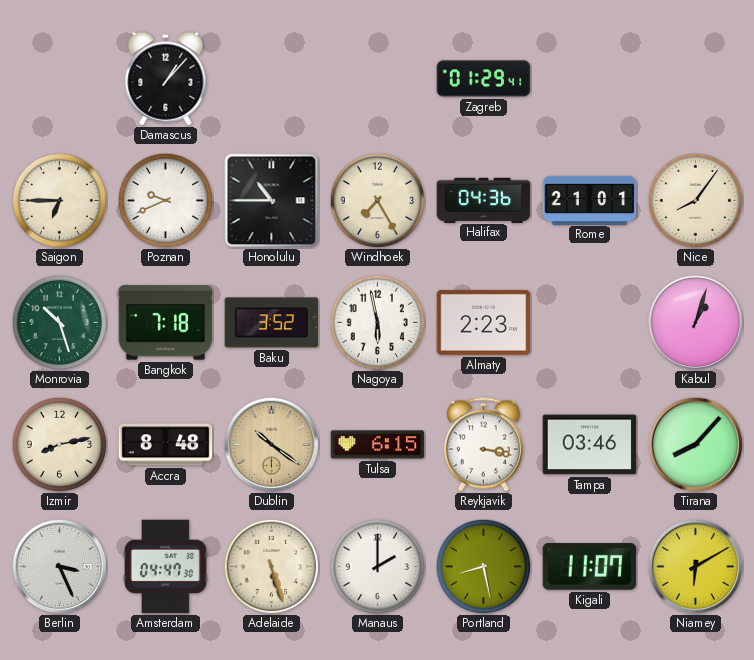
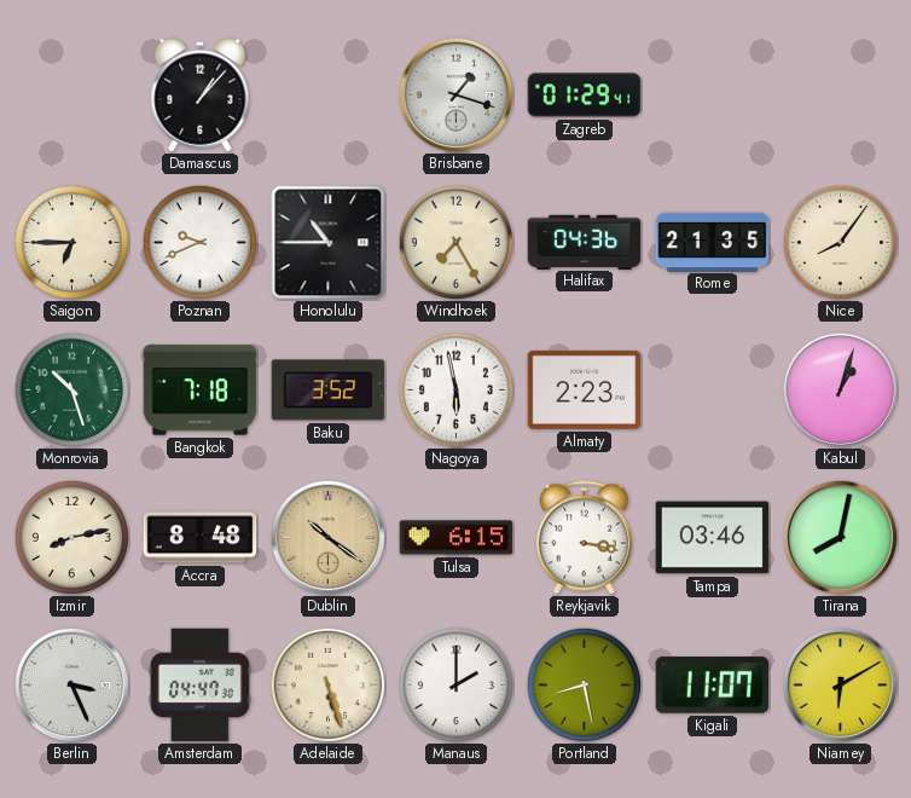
Brisbane: none -> 1:18 (455, 94)
Rome: 21:01 -> 21:35 (713, 242)
Tirana: 8:07 -> 8:02 (840, 537)
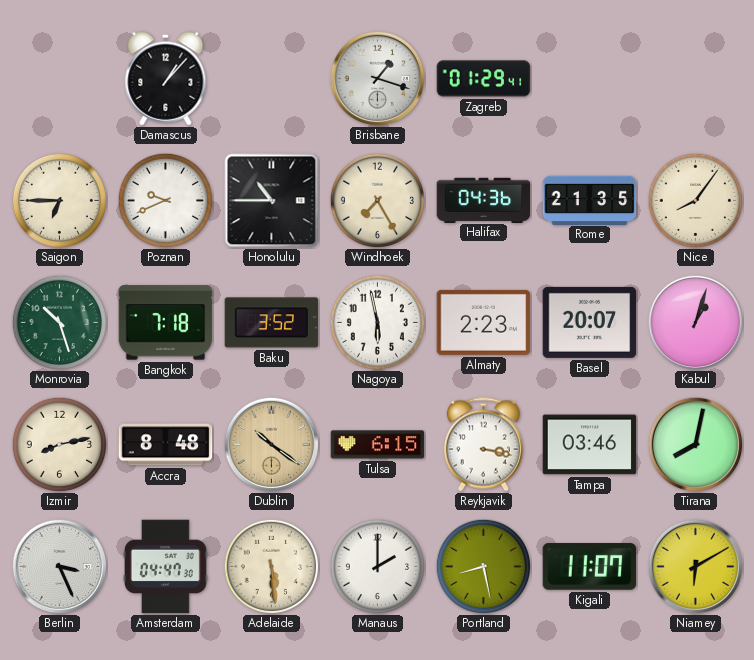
Basel: none -> 20:07 (590, 322)
Adelaide: 5:27 -> 5:29 (271, 566)
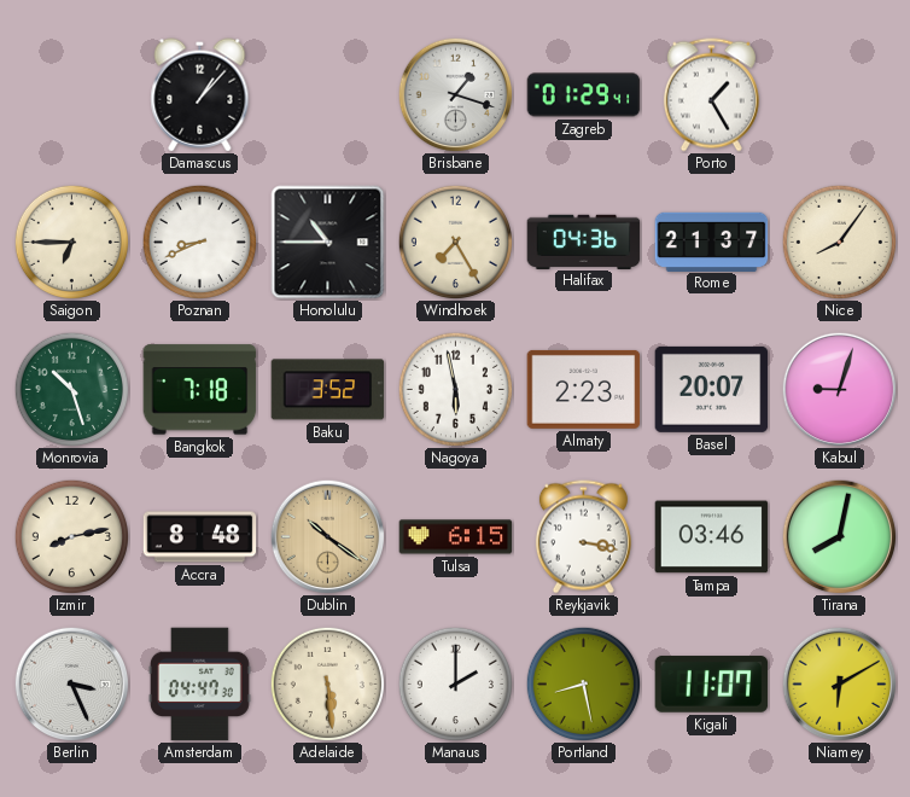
Porto: none -> 1:25 (711, 95)
Poznan: 9:41 -> 8:41 (199, 242)
Rome: 21:35 -> 21:37 (712, 242)
Kabul: 1:03 -> 9:03 (839, 389)
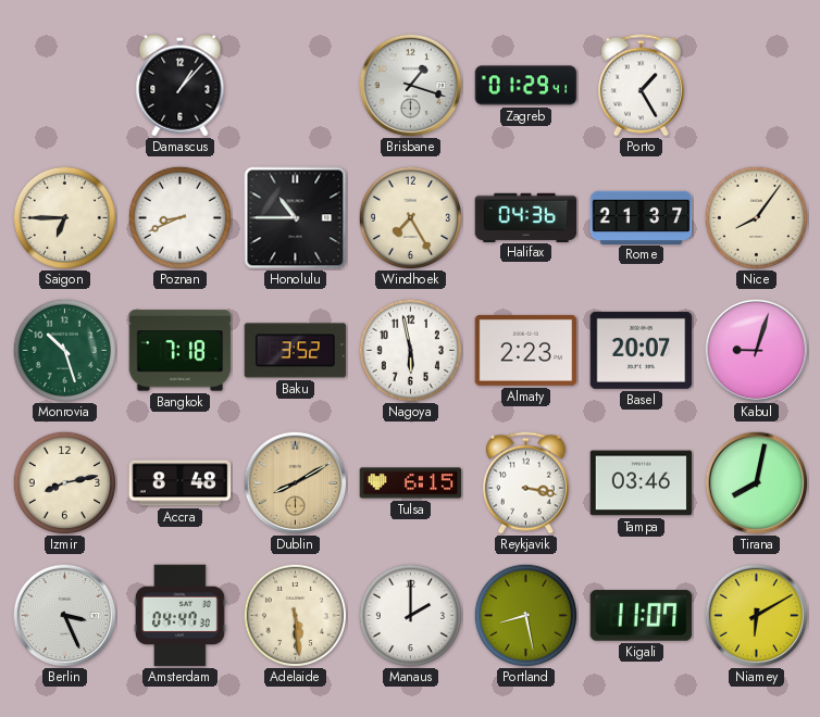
Dublin: 10:21 -> 8:10 (295, 482)
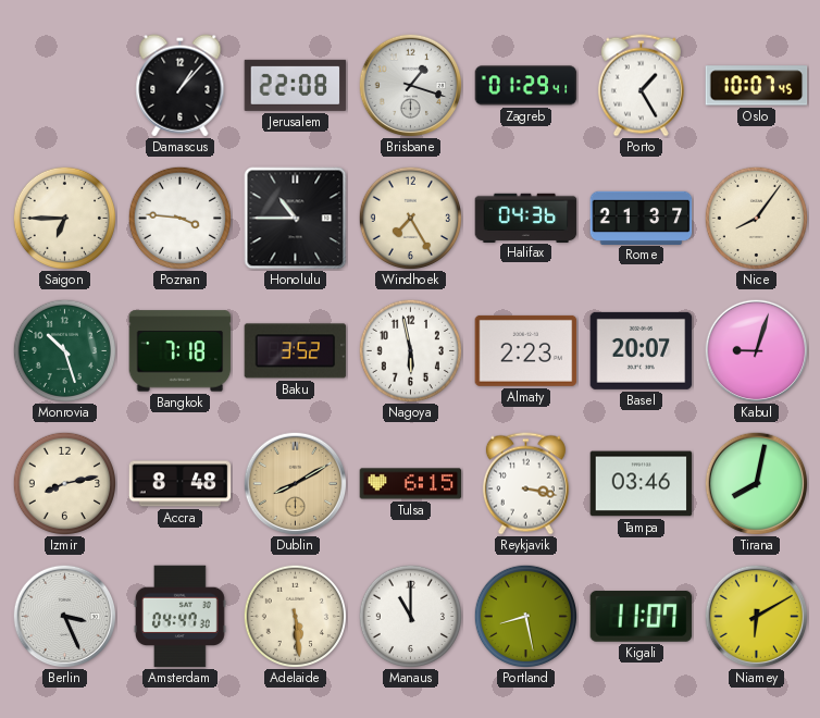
Jerusalem: none -> 22:08 (296, 85)
Oslo: none -> 10:07 (757, 86)
Poznan: 8:41 -> 3:46 (179, 218)
Manaus: 2:00 -> 11:00 (410, 616)
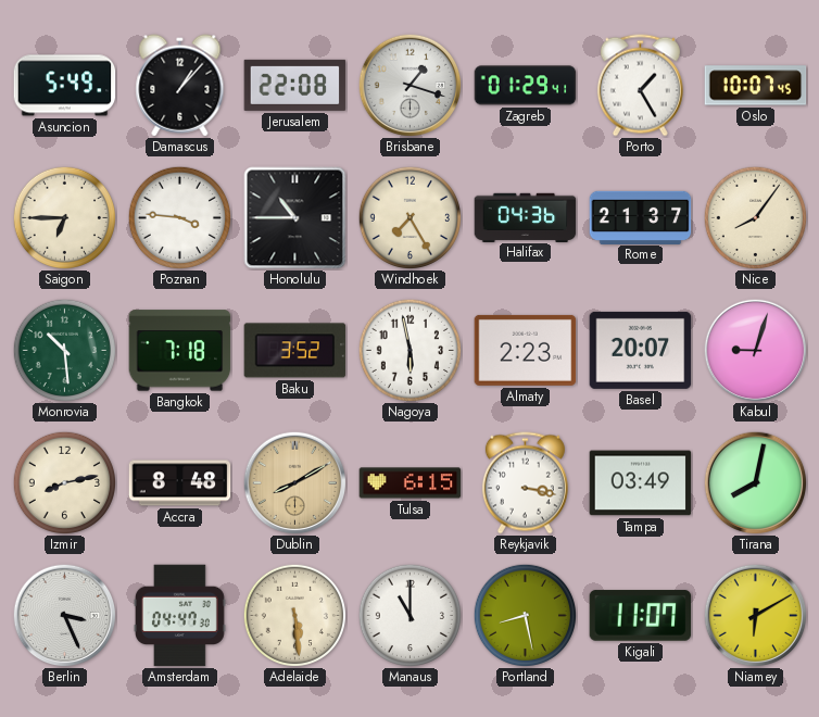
Asuncion: none -> 5:49 (65, 86)
Monrovia: 10:27 -> 10:29 (64, 350)
Tampa: 03:46 -> 03:49 (641, 483)
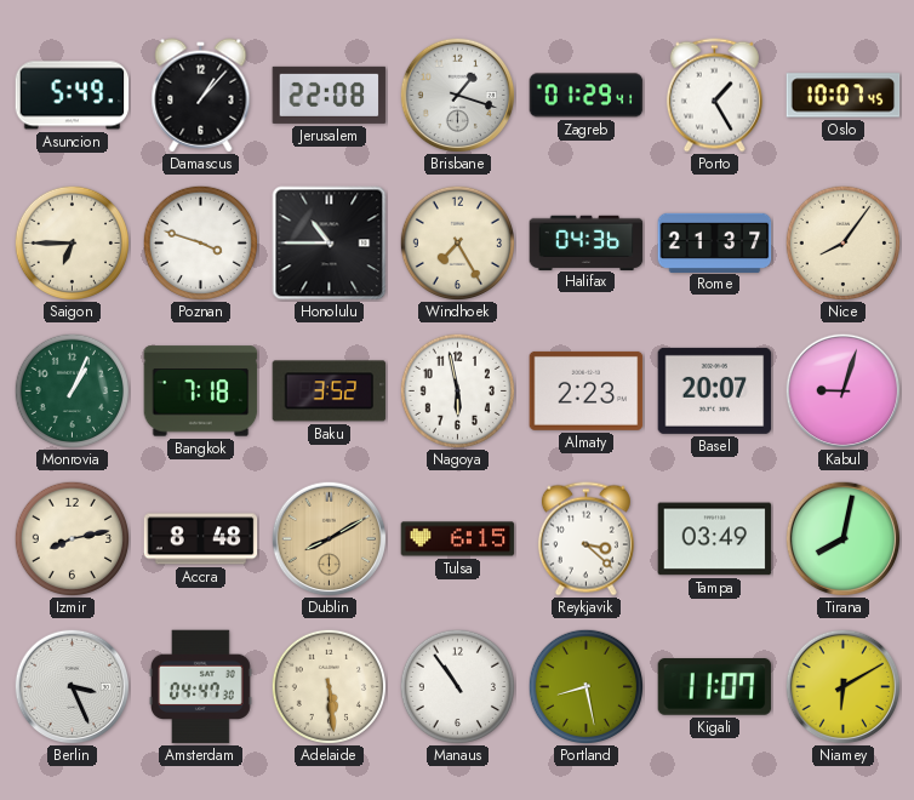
Poznan: 3:46 -> 3:48 (200, 242)
Monrovia: 10:29 -> 1:04 (72, 390)
Reykjavik: 3:17 -> 3:22 (585, 539)
Manaus: 11:00 -> 10:54 (457, 686)
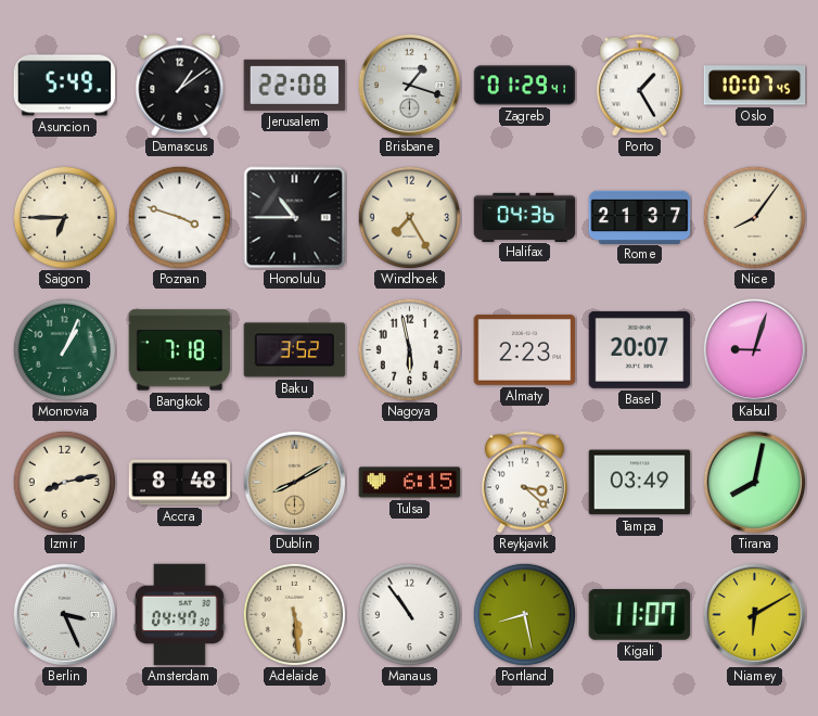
Damascus: 1:07 -> 1:09 (180, 86)
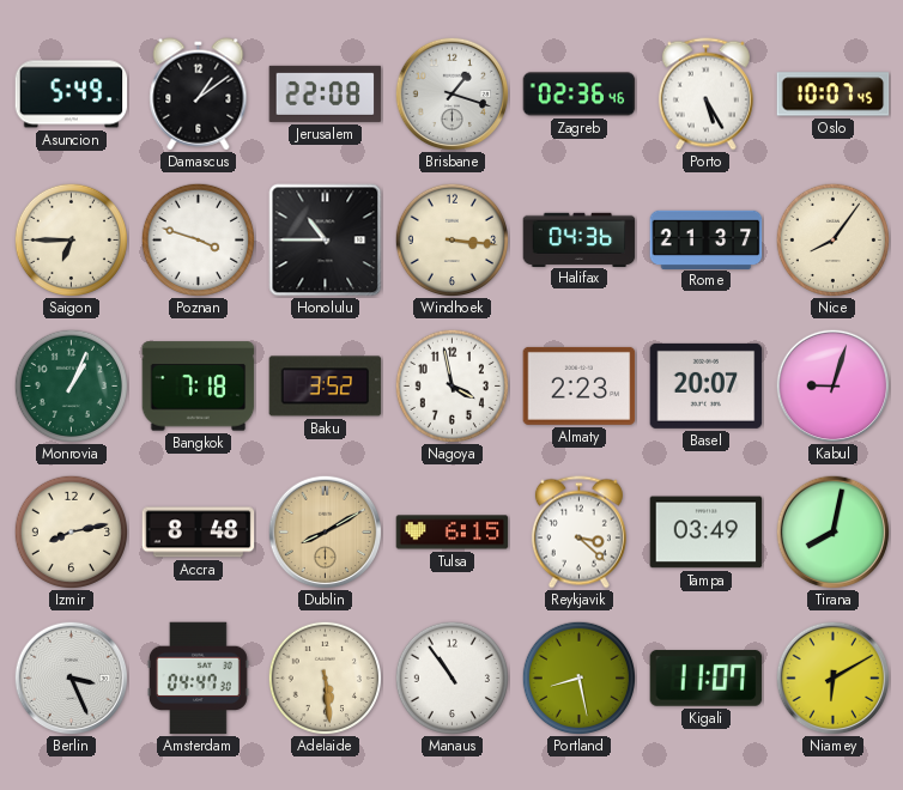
Zagreb: 01:29 -> 02:36 (580, 95)
Porto: 1:25 -> 5:25 (705, 95)
Windhoek: 7:25 -> 3:16 (452, 239)
Nagoya: 5:58 -> 3:58 (452, 385)
